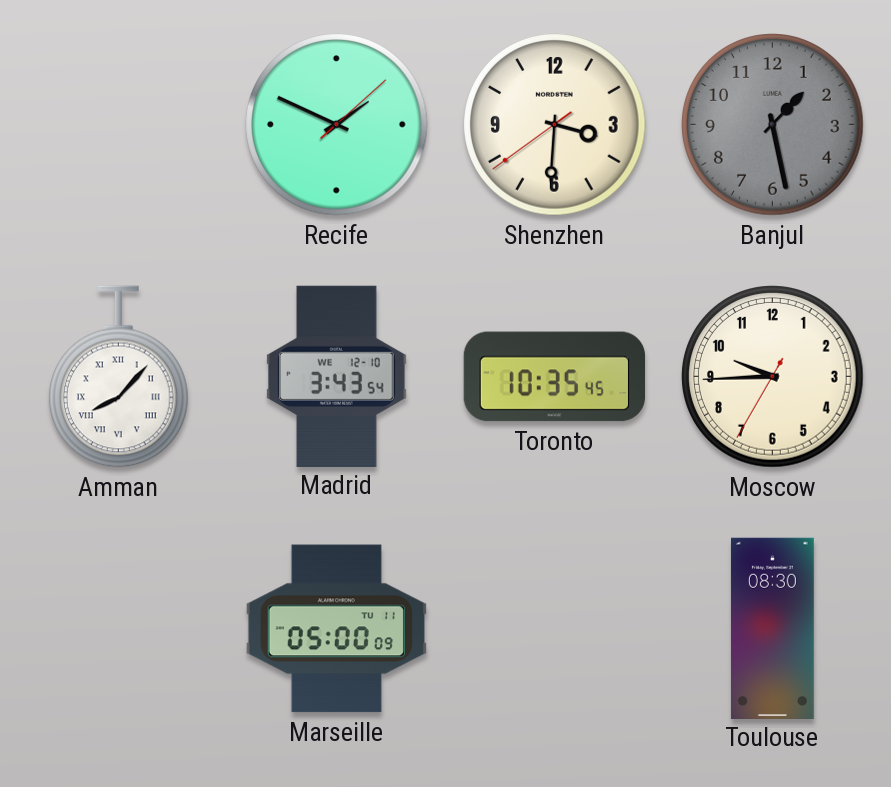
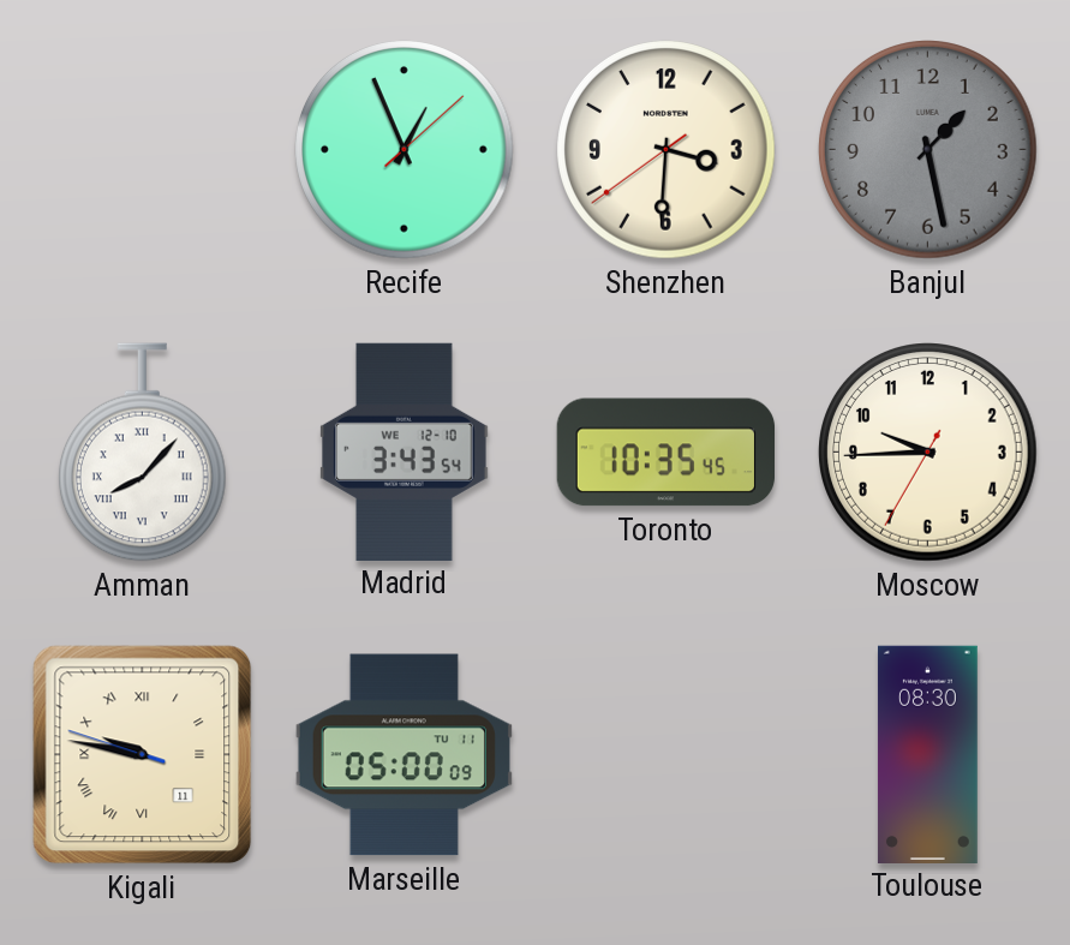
Recife: 1:49 -> 12:56 (405, 150)
Kigali: none -> 9:46 (143, 755)
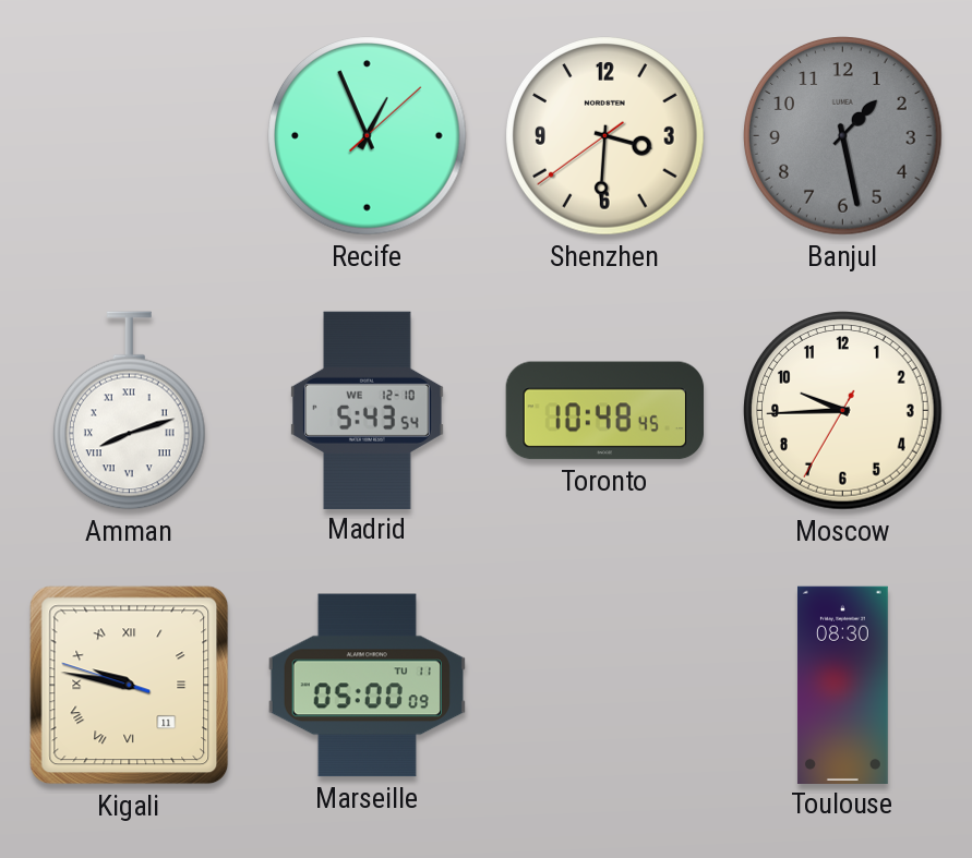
Amman: 8:07 -> 8:12 (129, 411)
Madrid: 3:43 -> 5:43 (368, 410)
Toronto: 10:35 -> 10:48 (604, 411)
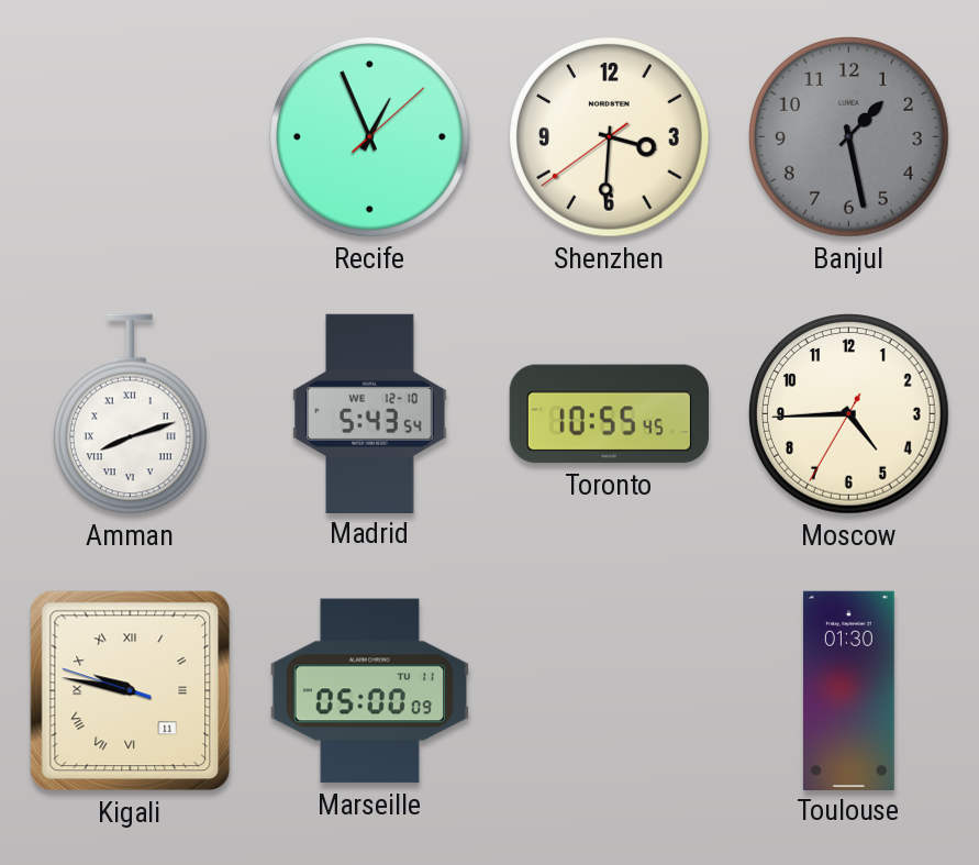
Toronto: 10:48 -> 10:55 (609, 414)
Moscow: 9:44 -> 4:44 (849, 414)
Toulouse: 08:30 -> 01:30 (848, 690)
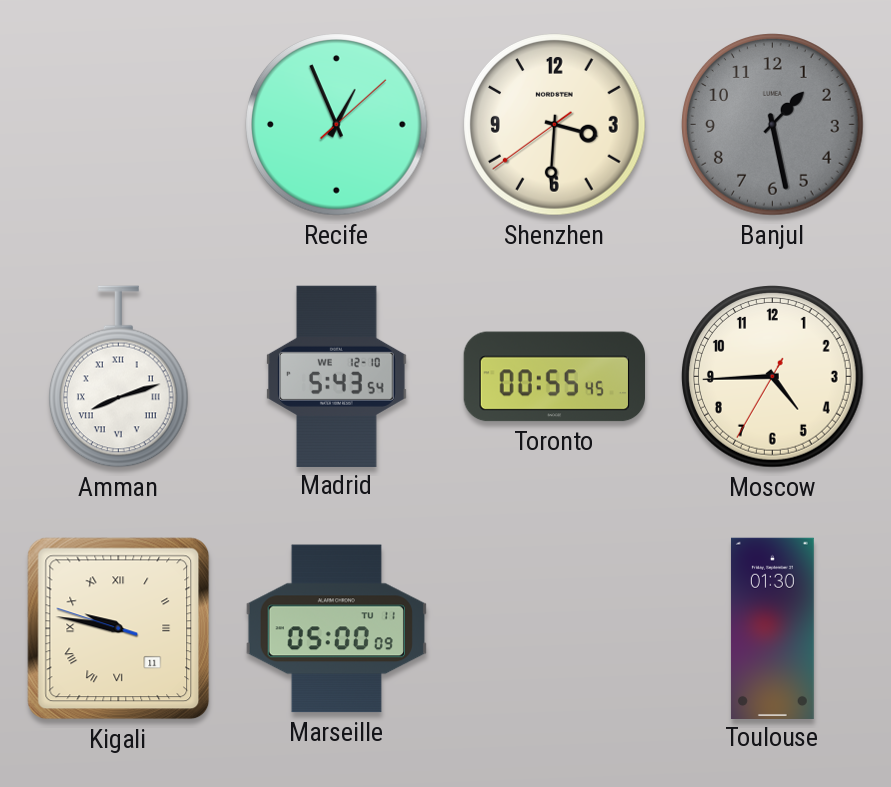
Toronto: 10:55 -> 00:55 (554, 377)
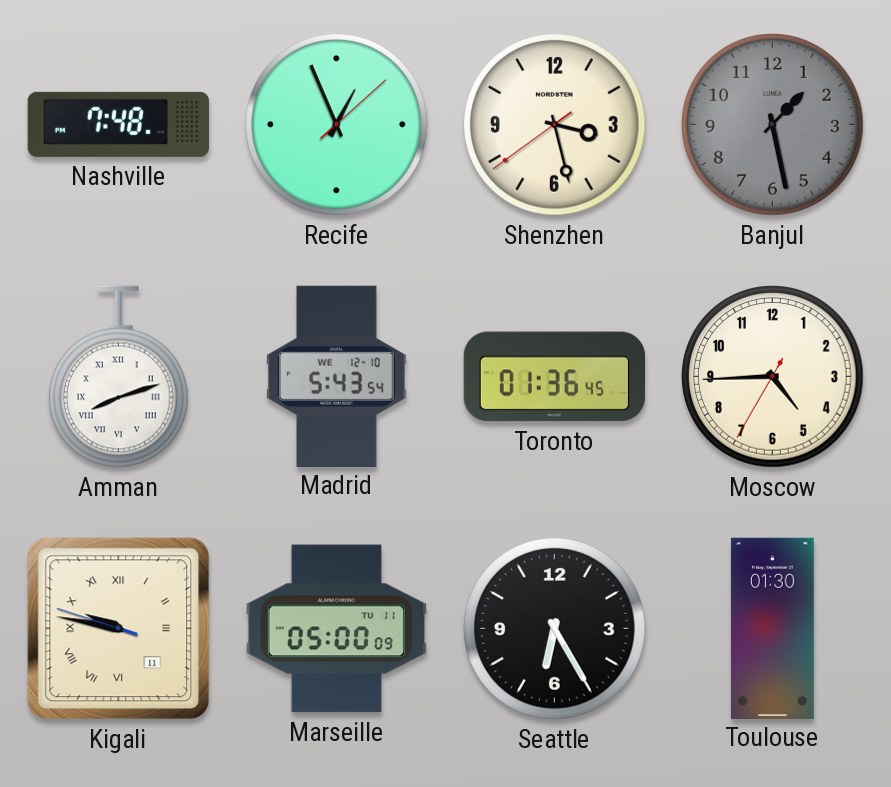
Nashville: none -> 7:48 (118, 124)
Shenzhen: 3:30 -> 3:27 (555, 125)
Toronto: 00:55 -> 01:36 (554, 377)
Seattle: none -> 6:25 (555, 629)
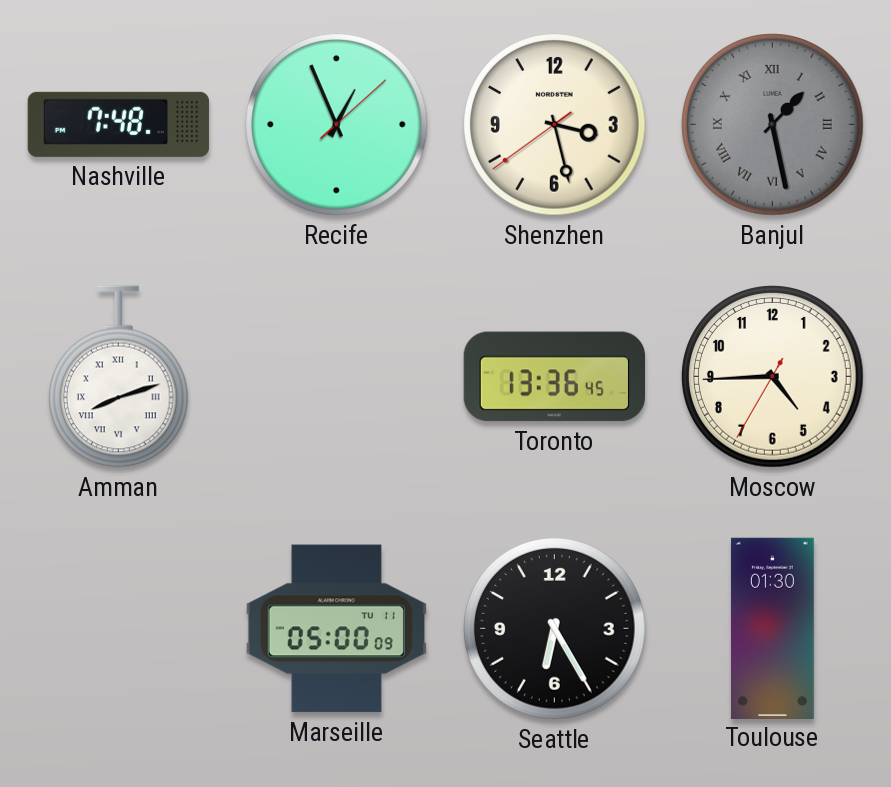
Banjul numerals: Arabic -> Roman (773, 125)
Madrid: 5:43 -> none (337, 376)
Toronto: 01:36 -> 13:36 (554, 377)
Kigali: 9:46 -> none (119, 629)
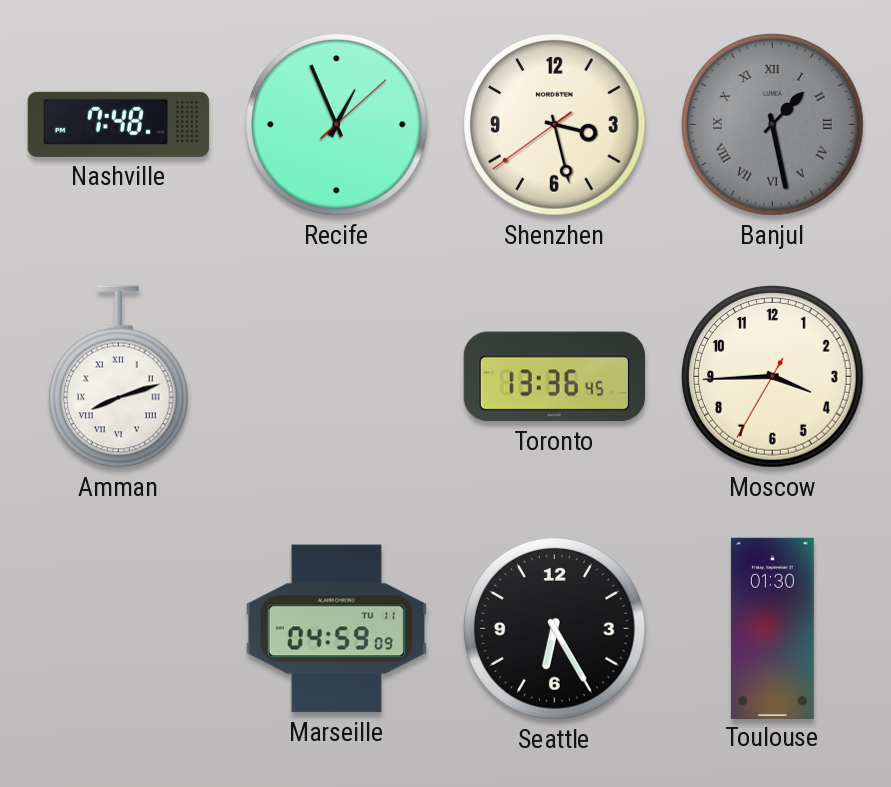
Moscow: 4:44 -> 3:44 (773, 377)
Marseille: 05:00 -> 04:59 (336, 629)
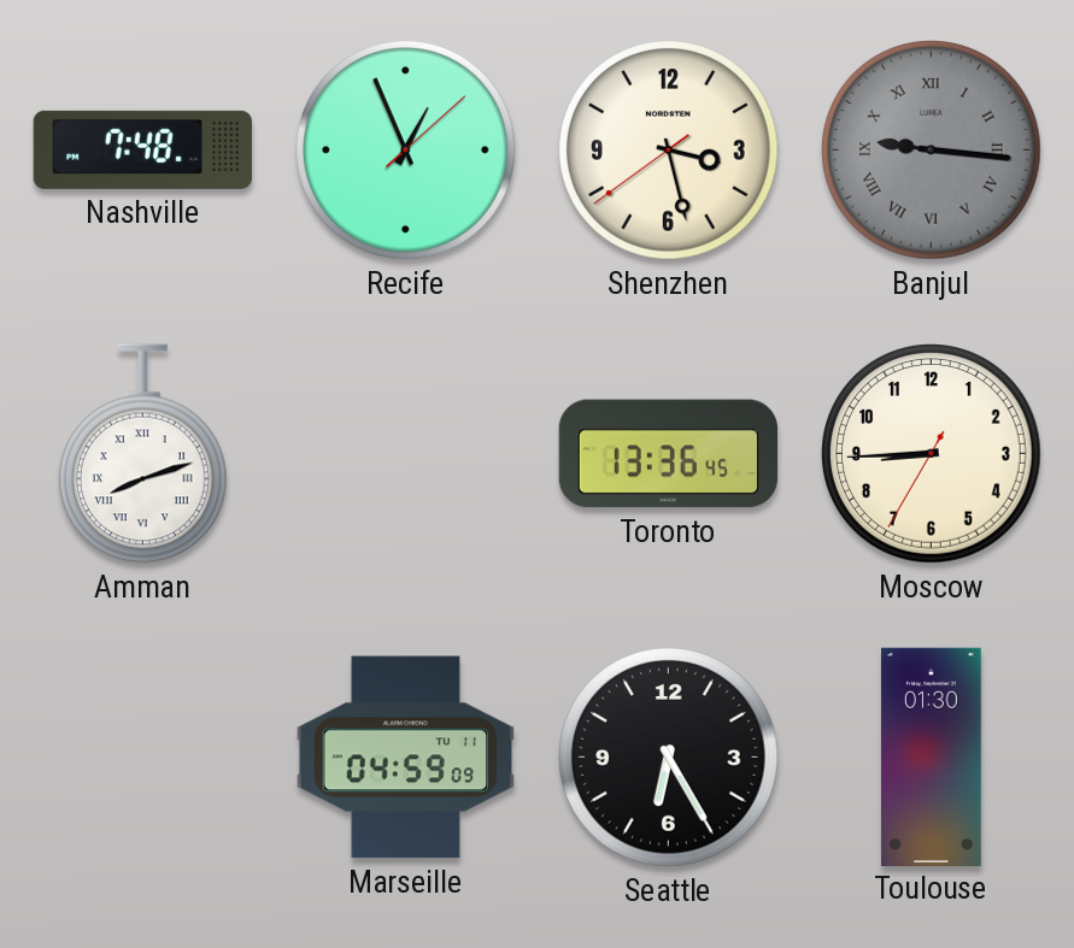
Banjul: 1:28 -> 9:16 (932, 151)
Moscow: 3:44 -> 8:44 (932, 454)
